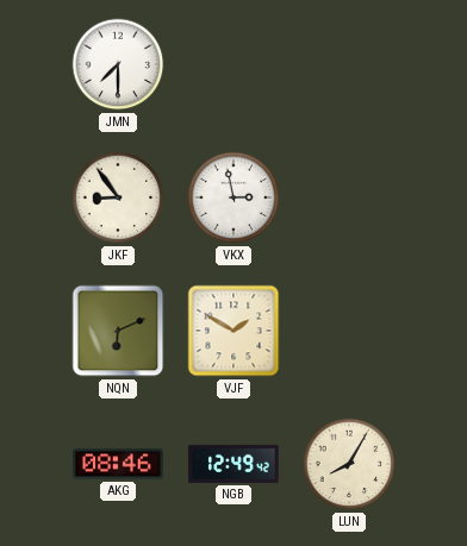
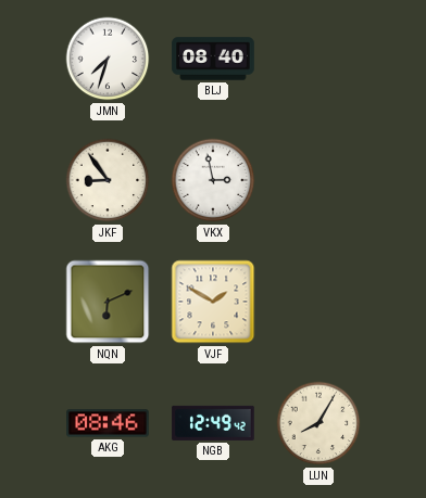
JMN: 7:30 -> 7:33 (108, 59)
BLJ: none -> 08:40 (213, 59)
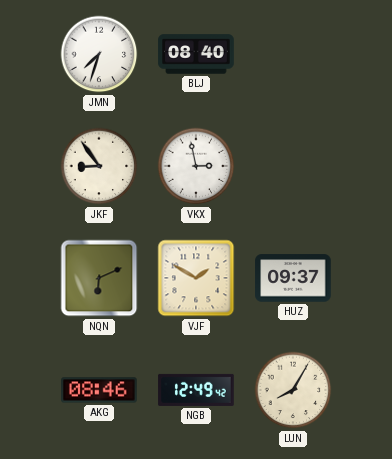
HUZ: none -> 09:37 (293, 278)
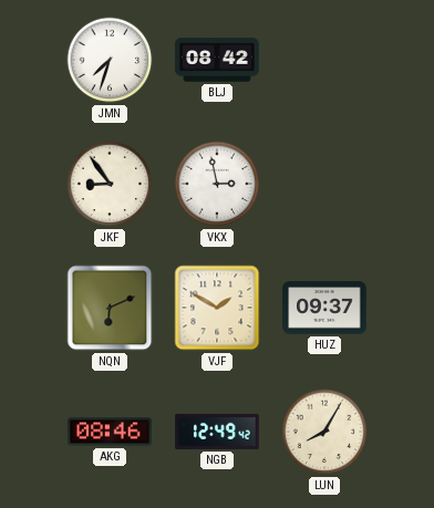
BLJ: 08:40 -> 08:42 (217, 60)
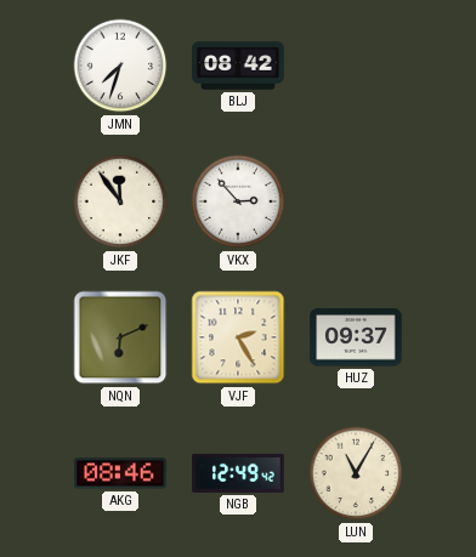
JKF: 8:54 -> 11:54 (120, 201)
VKX: 2:58 -> 2:53 (238, 201)
VJF: 1:50 -> 2:25 (238, 337)
LUN: 8:05 -> 11:05 (356, 473)
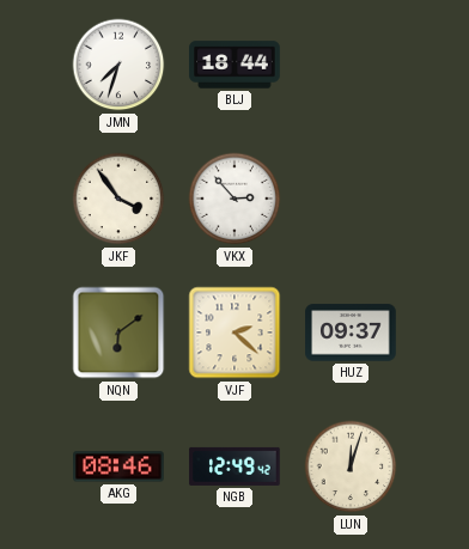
BLJ: 08:42 -> 18:44 (234, 65)
JKF: 11:54 -> 3:54 (118, 199)
NQN: 6:11 -> 6:09 (118, 333)
VJF: 2:25 -> 2:22 (234, 333)
LUN: 11:05 -> 12:03 (351, 466)
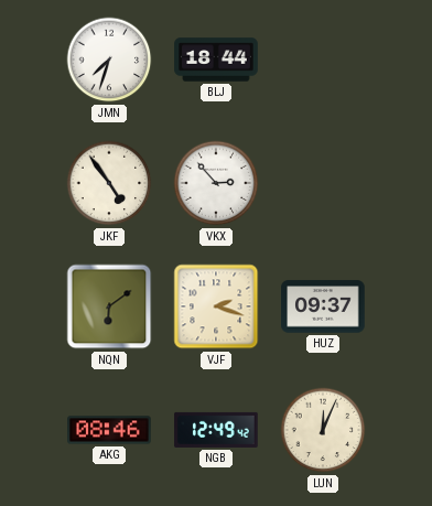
JKF: 3:54 -> 4:54 (109, 183)
VJF: 2:22 -> 2:18 (216, 306)
LUN: 12:03 -> 12:04 (323, 430)
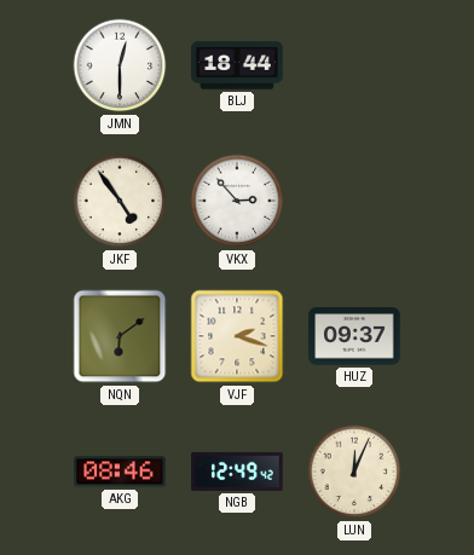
JMN: 7:33 -> 12:30 (120, 65)
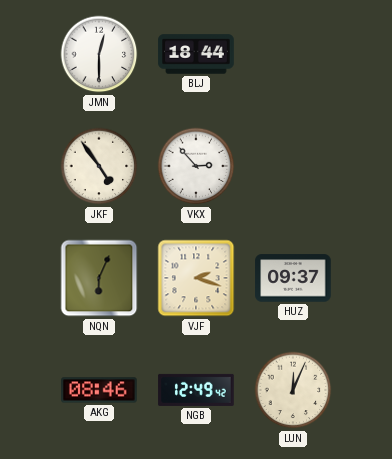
NQN: 6:09 -> 6:04 (99, 278)
